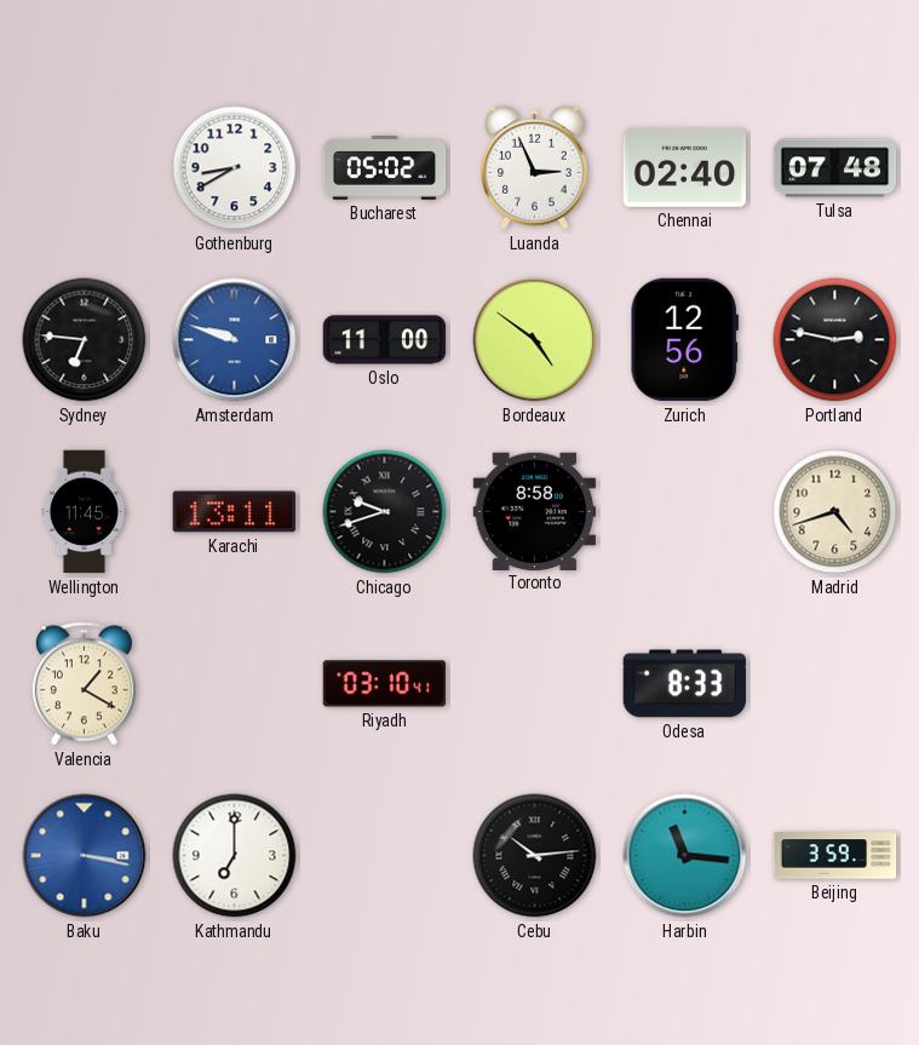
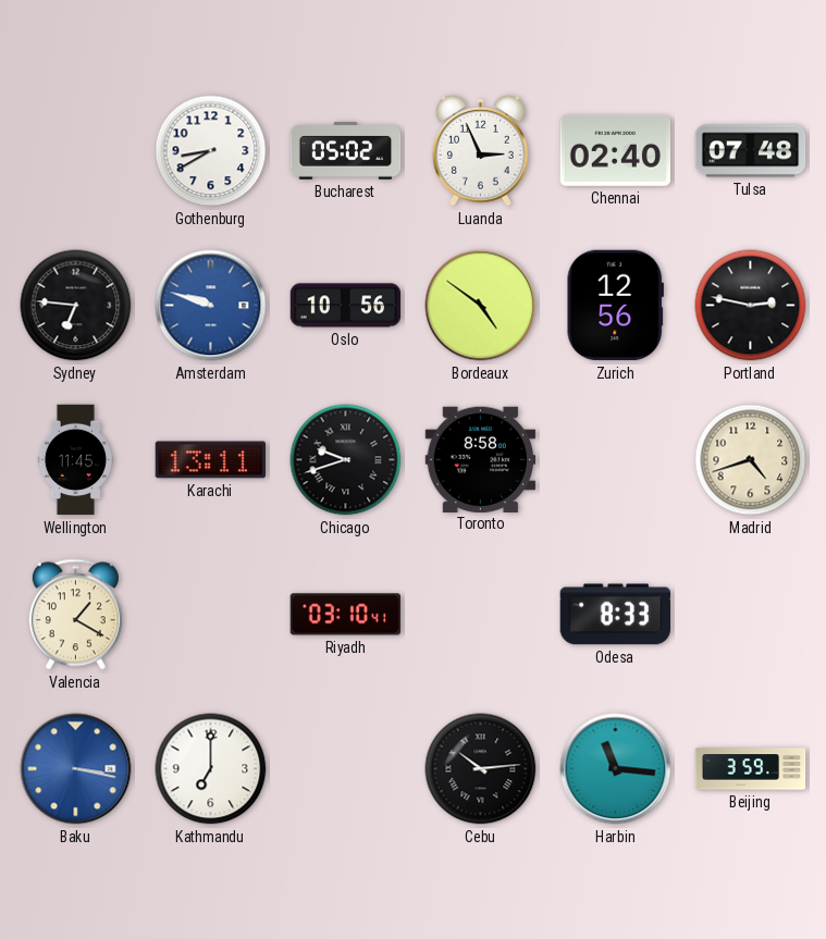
Oslo: 11:00 -> 10:56 (346, 306)
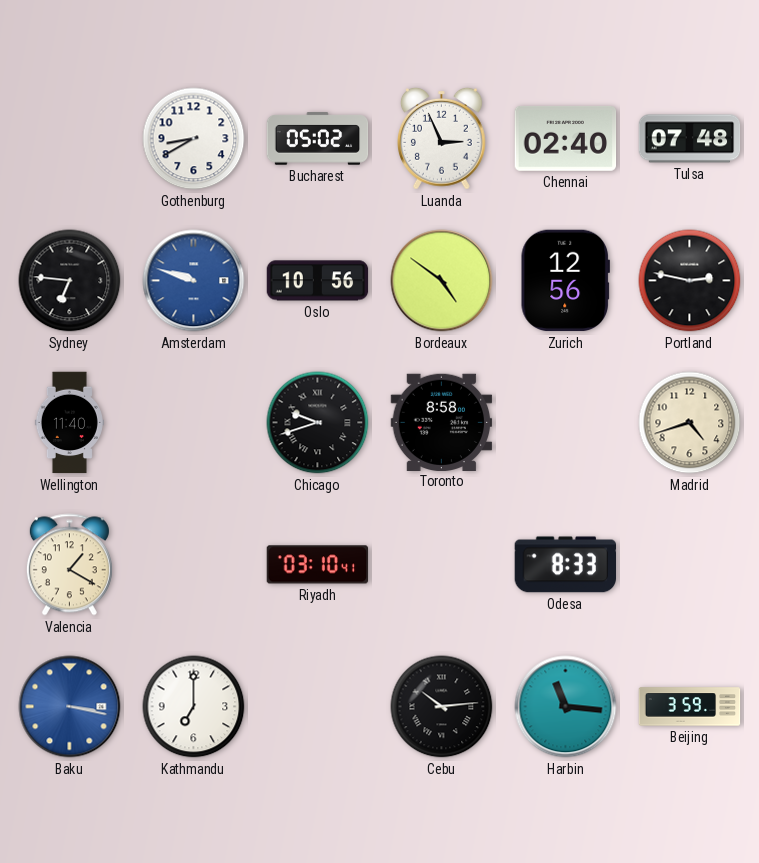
Wellington: 11:45 -> 11:40 (69, 423)
Karachi: 13:11 -> none (211, 460)
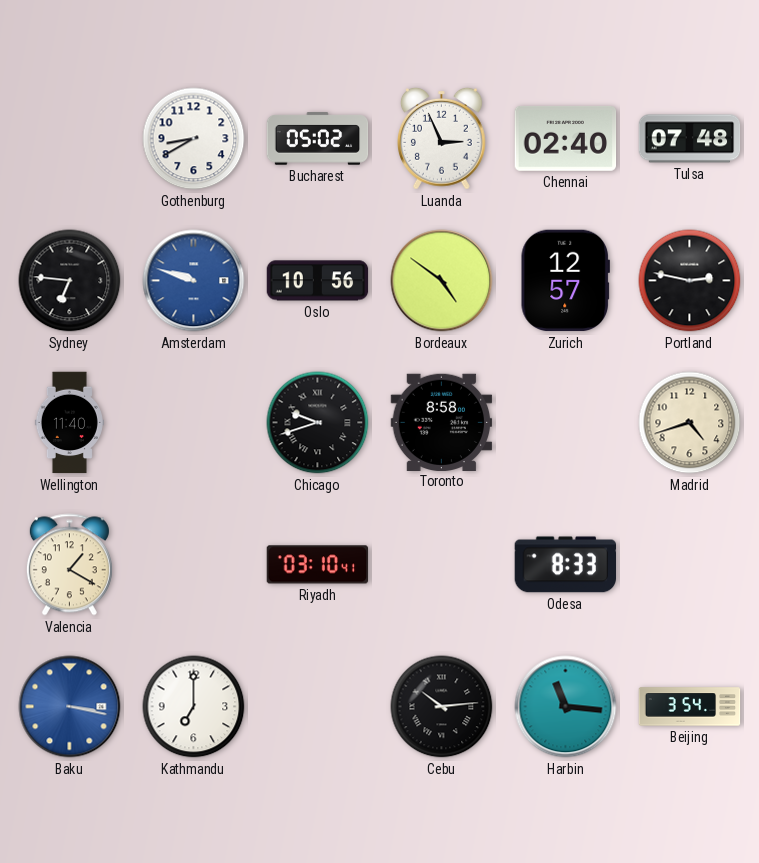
Zurich: 12:56 -> 12:57 (565, 281)
Beijing: 3:59 -> 3:54 (690, 707)
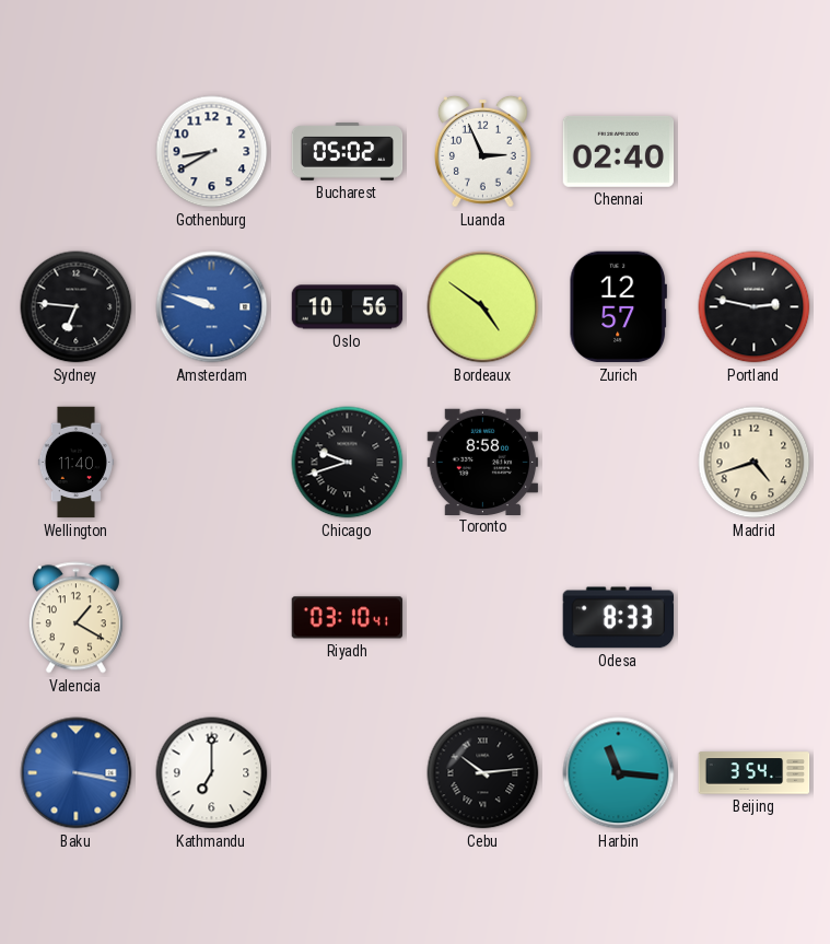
Tulsa: 07:48 -> none (690, 139)
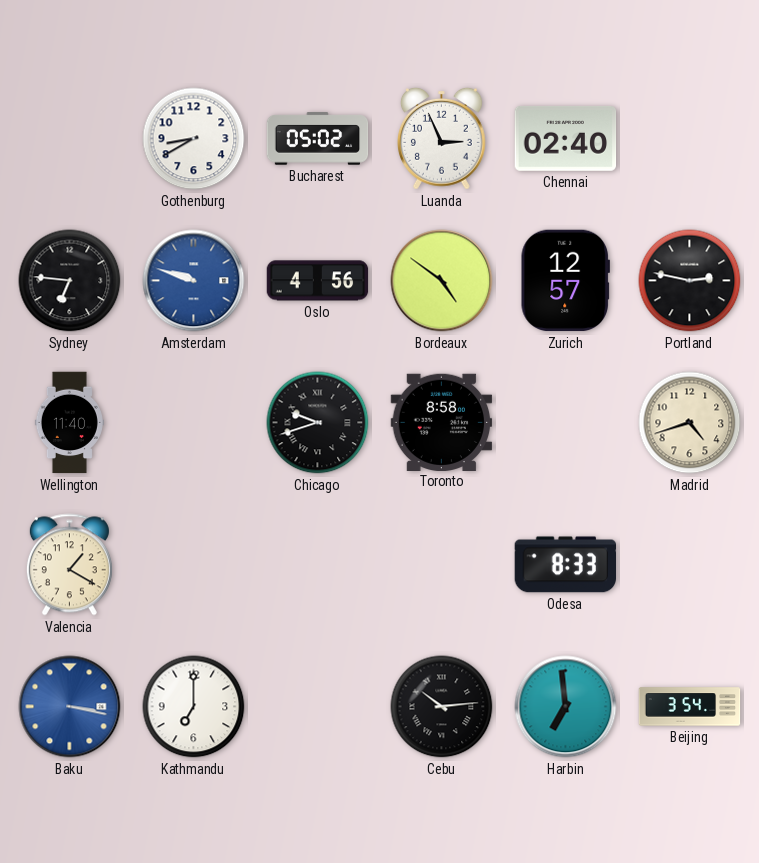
Oslo: 10:56 -> 4:56 (318, 281)
Riyadh: 03:10 -> none (348, 618)
Harbin: 11:16 -> 6:59 (566, 707)
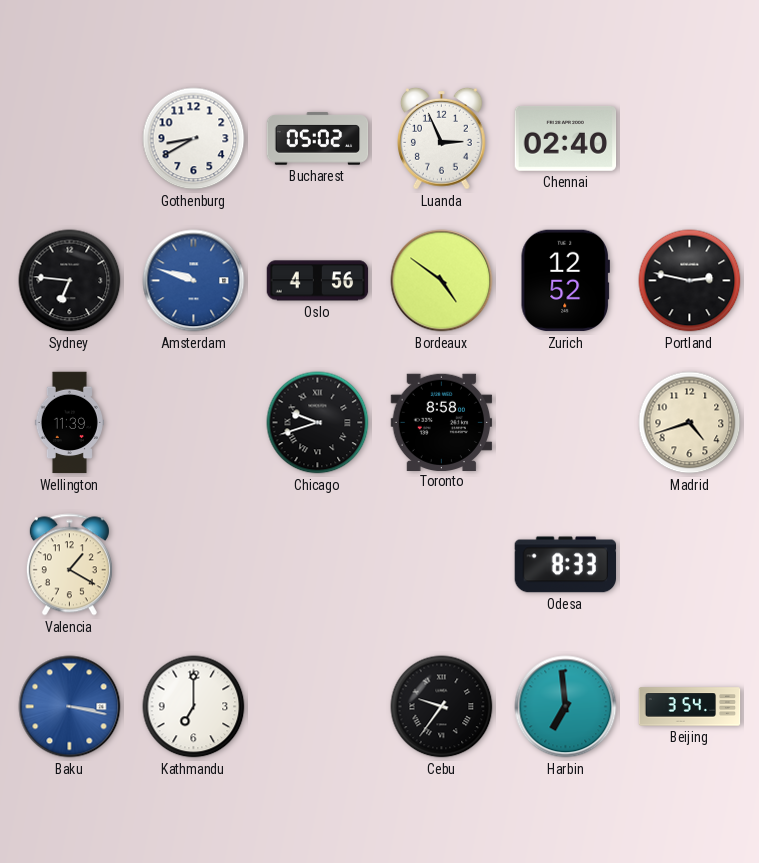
Zurich: 12:57 -> 12:52 (565, 281)
Wellington: 11:40 -> 11:39 (69, 423)
Cebu: 10:14 -> 9:36 (442, 707)
